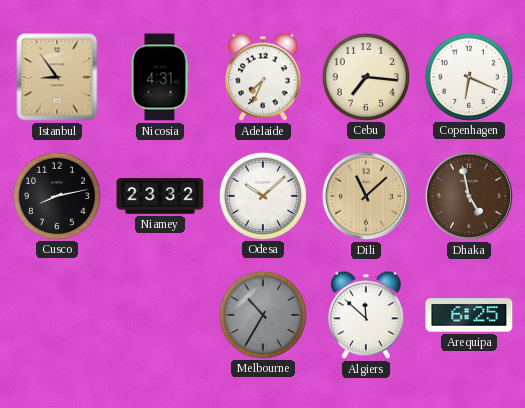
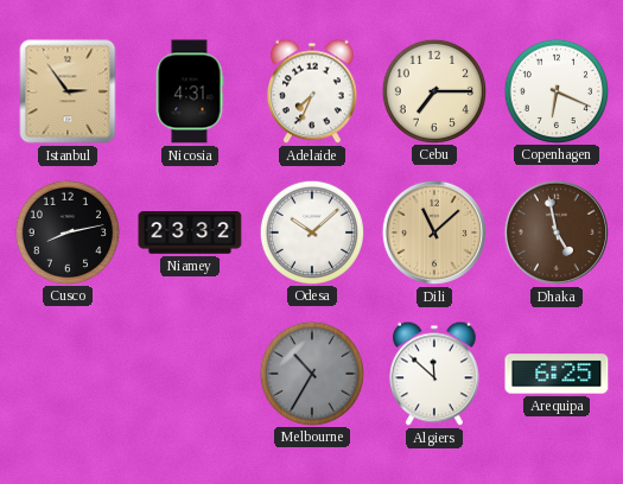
Istanbul: 8:54 -> 2:54 (68, 91)
Cebu: 7:16 -> 7:15 (433, 90)
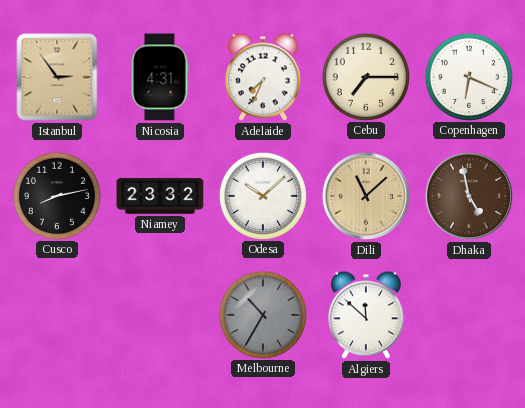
Arequipa: 6:25 -> none (557, 374)
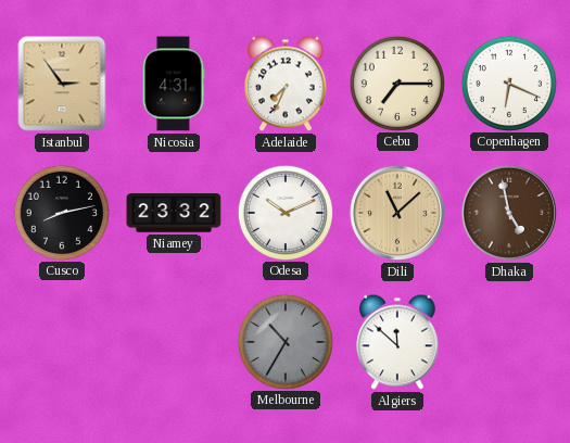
Odesa: 10:08 -> 10:11 (284, 212)
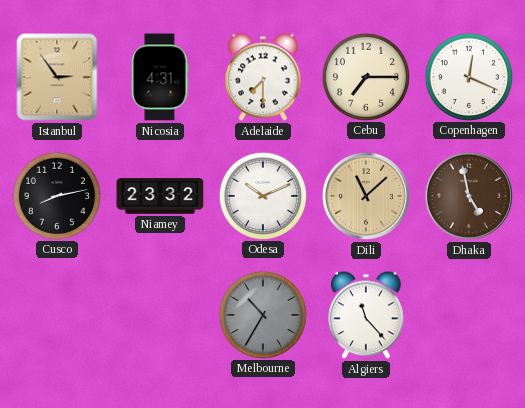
Adelaide: 7:34 -> 7:30 (263, 77)
Copenhagen: 6:19 -> 12:19 (468, 76)
Algiers: 11:52 -> 11:23 (366, 315)
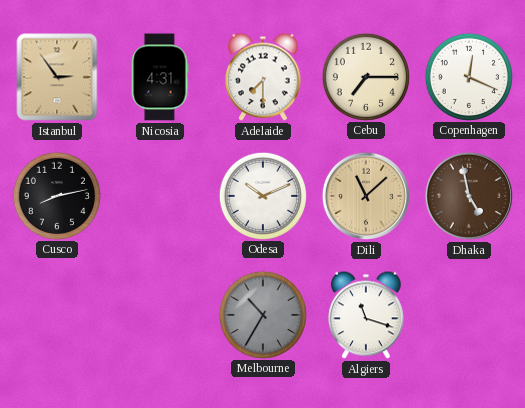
Niamey: 23:32 -> none (160, 196)
Algiers: 11:23 -> 11:18 (366, 315)
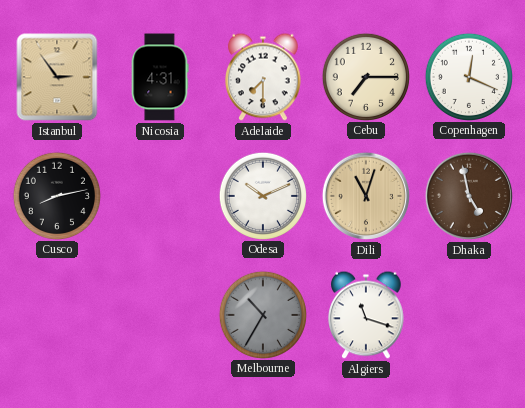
Dili: 11:08 -> 11:03 (366, 196)
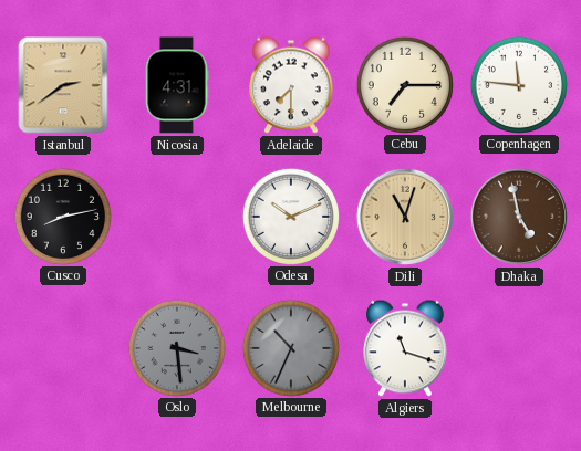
Istanbul: 2:54 -> 2:39 (63, 85)
Copenhagen: 12:19 -> 11:46 (518, 84)
Oslo: none -> 3:29 (176, 347)
Melbourne: 10:35 -> 10:34 (290, 347)
